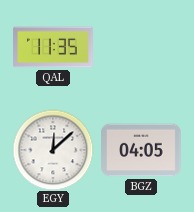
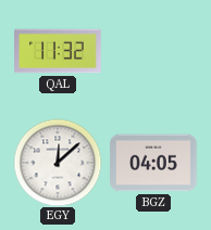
QAL: 11:35 -> 11:32 (58, 51)
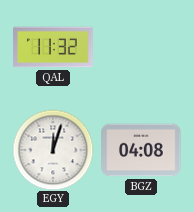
EGY: 12:08 -> 12:03 (53, 150)
BGZ: 04:05 -> 04:08 (141, 150)
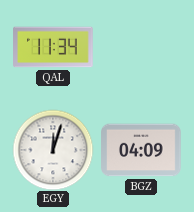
QAL: 11:32 -> 11:34 (53, 47)
BGZ: 04:08 -> 04:09 (141, 150)
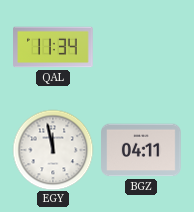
EGY: 12:03 -> 11:58 (53, 150)
BGZ: 04:09 -> 04:11 (141, 150)
